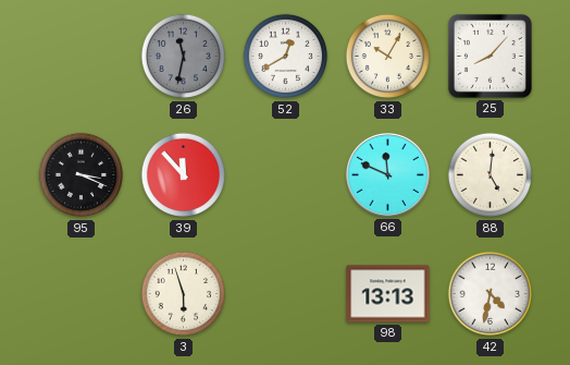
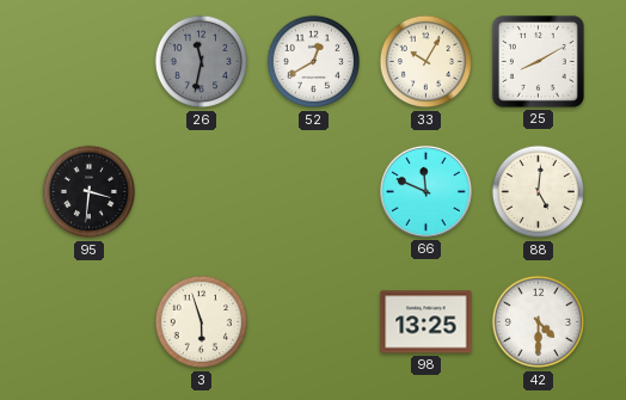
25: 8:07 -> 8:10 (538, 61)
95: 3:19 -> 3:31 (90, 192)
39: 11:53 -> none (184, 175)
98: 13:13 -> 13:25 (426, 322)
42: 4:32 -> 4:30 (539, 322)
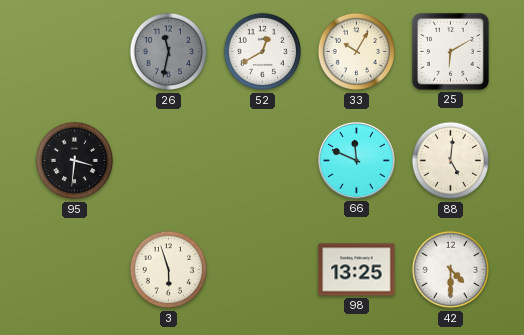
25: 8:10 -> 6:10 (450, 51)
